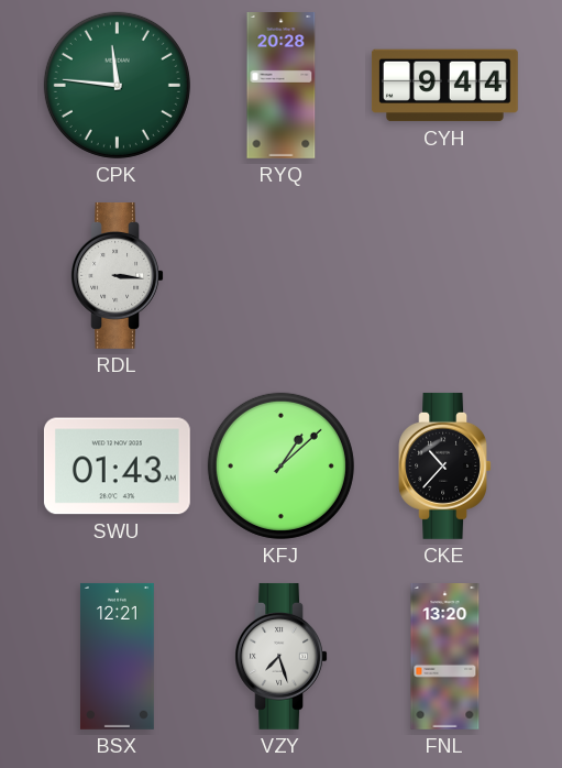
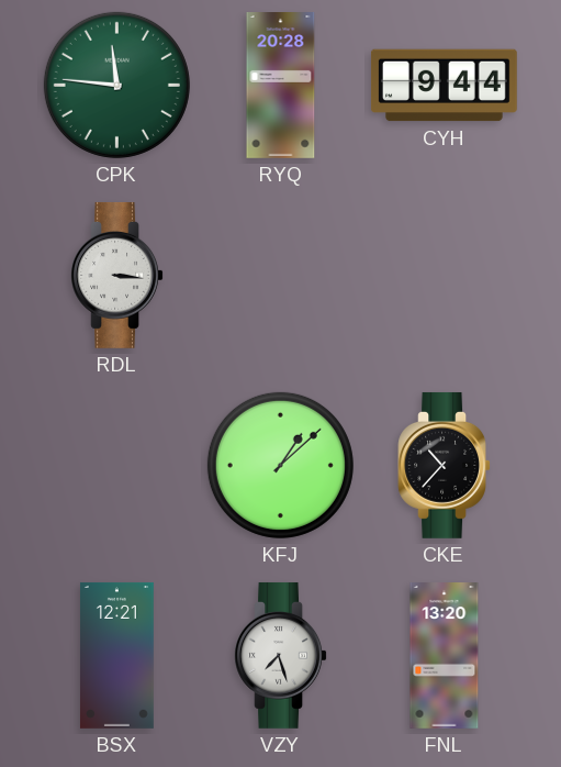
SWU: 01:43 -> none (117, 467)
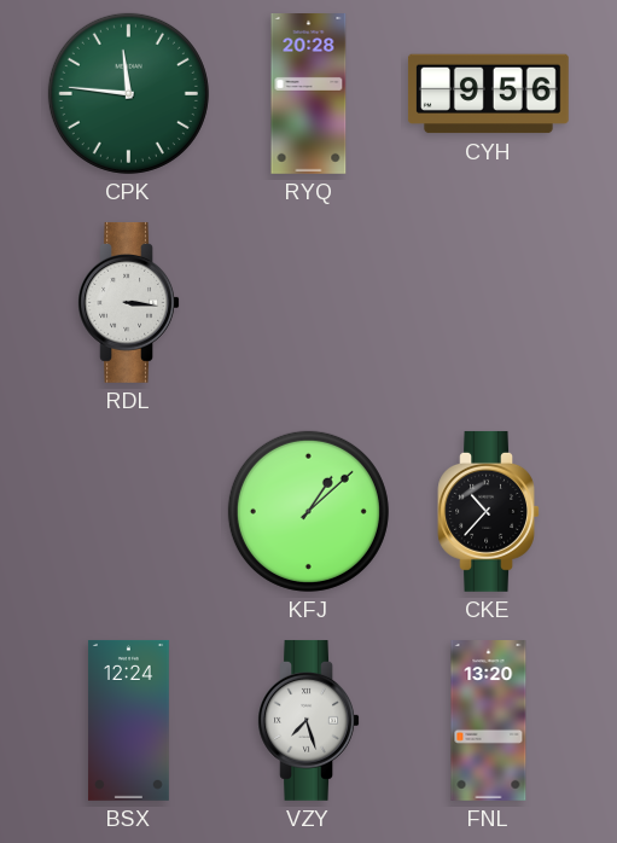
CYH: 9:44 -> 9:56 (488, 94)
BSX: 12:21 -> 12:24 (128, 720)
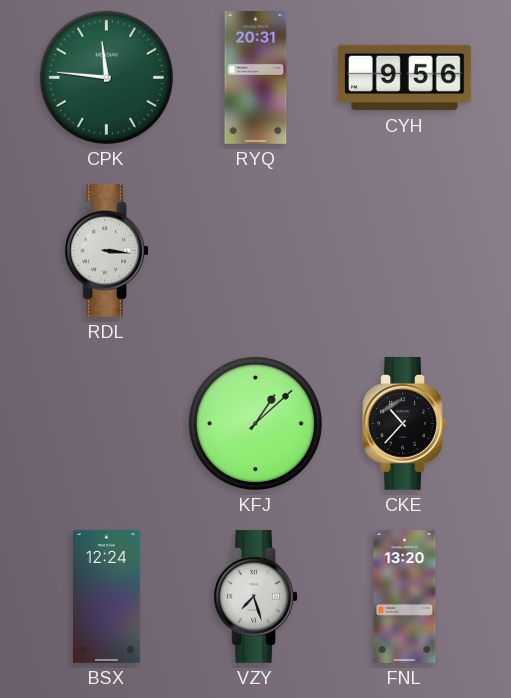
RYQ: 20:28 -> 20:31 (256, 78)
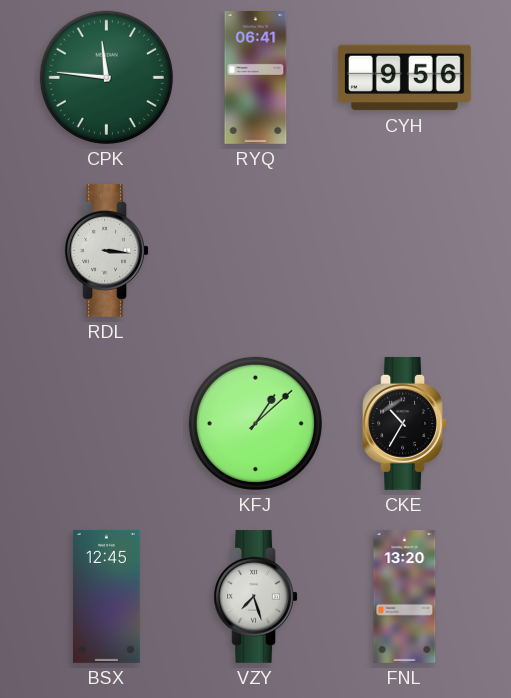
RYQ: 20:31 -> 06:41 (256, 78)
CKE: 10:37 -> 10:35 (404, 423)
BSX: 12:24 -> 12:45 (106, 596)
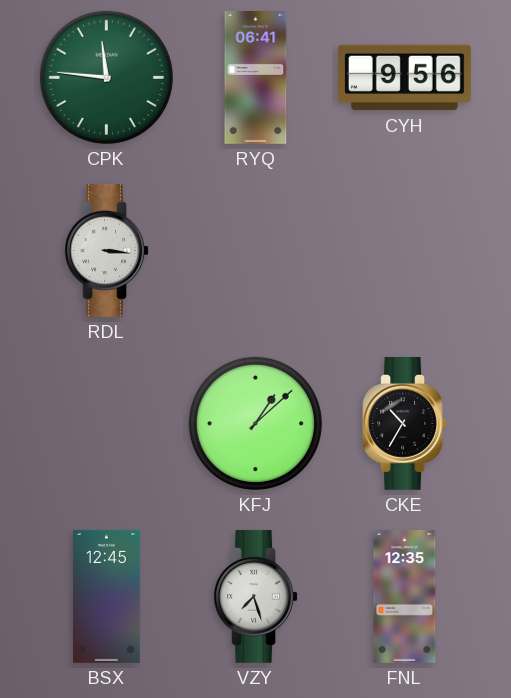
FNL: 13:20 -> 12:35 (405, 597)
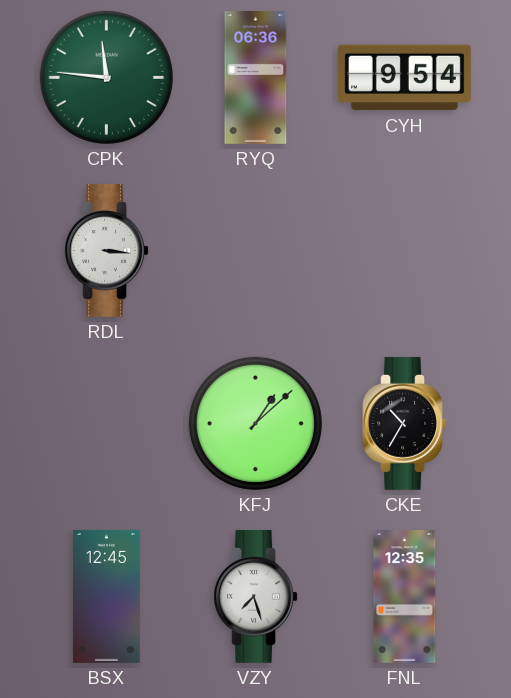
RYQ: 06:41 -> 06:36 (256, 78)
CYH: 9:56 -> 9:54 (404, 78)
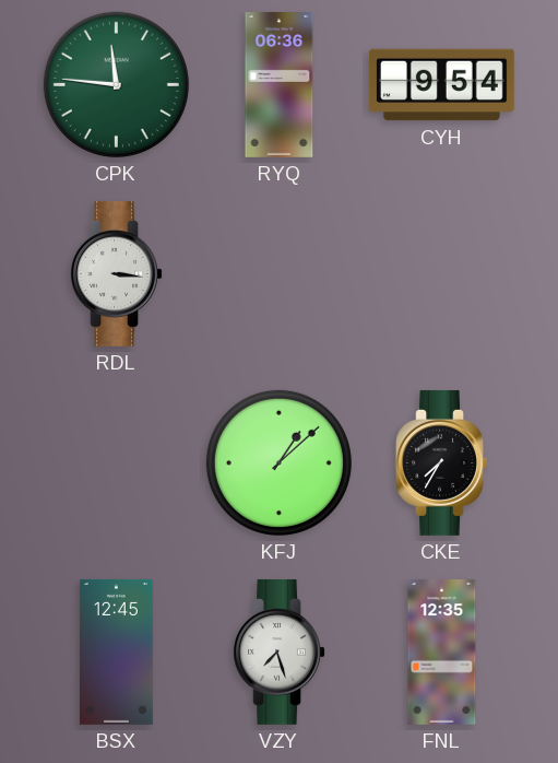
CKE: 10:35 -> 7:35 (441, 462)
